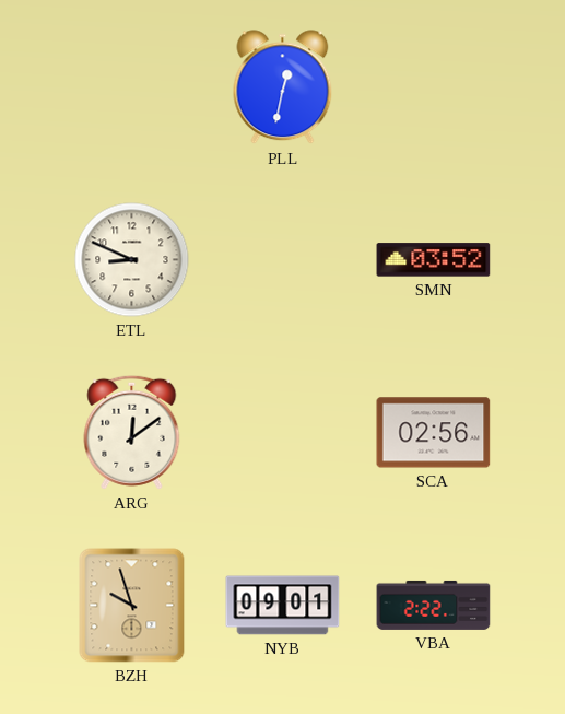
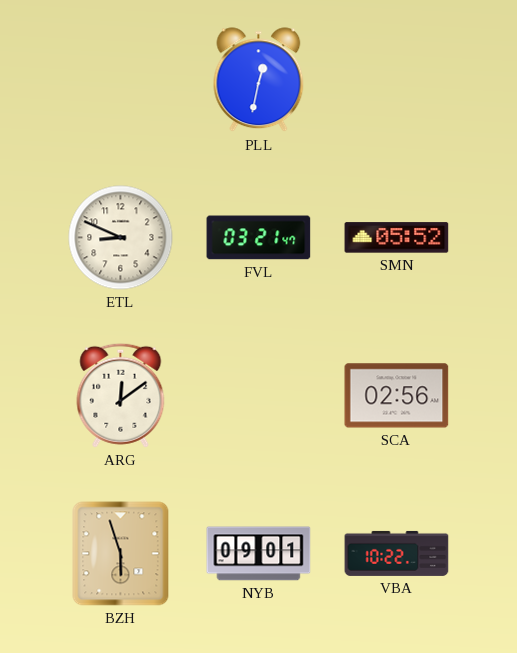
FVL: none -> 03:21 (259, 238)
SMN: 03:52 -> 05:52 (397, 238)
BZH: 9:57 -> 5:57 (121, 554)
VBA: 2:22 -> 10:22 (397, 553)
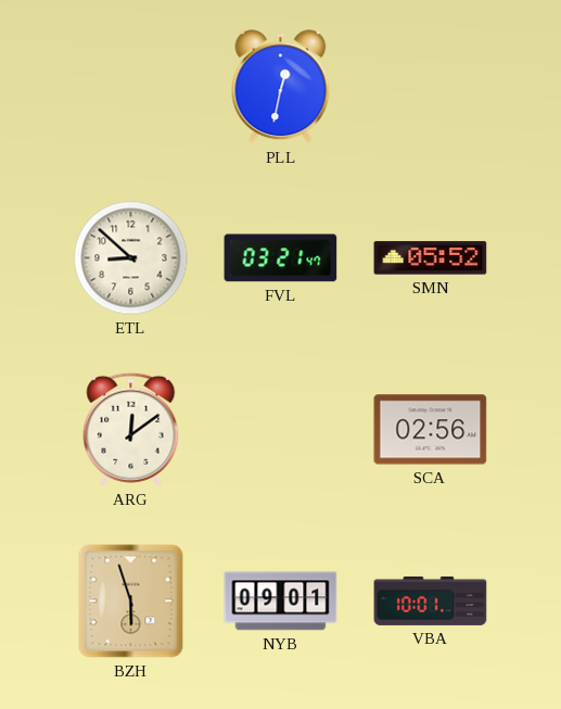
ETL: 8:49 -> 8:52 (131, 258)
VBA: 10:22 -> 10:01 (431, 600)
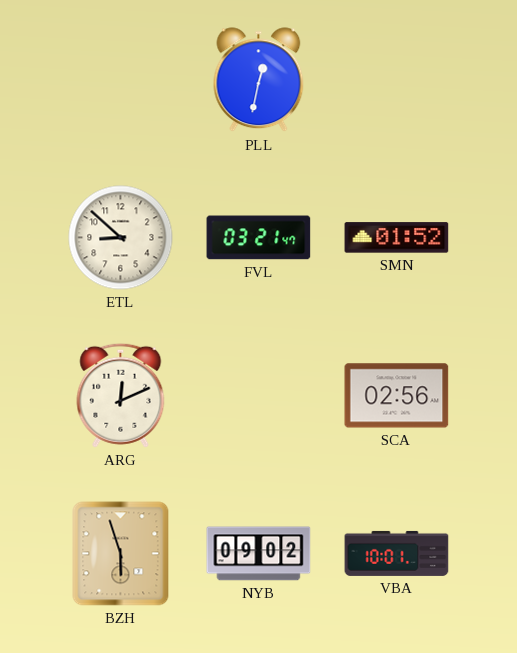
SMN: 05:52 -> 01:52 (397, 238)
ARG: 12:09 -> 12:11 (121, 395)
NYB: 09:01 -> 09:02 (259, 554)
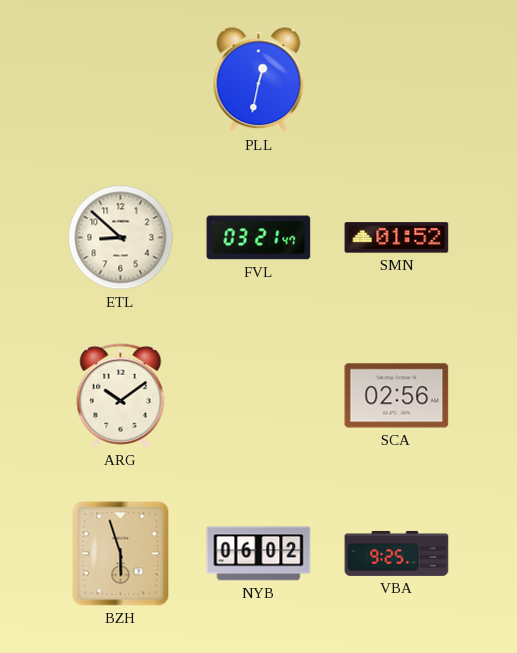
ARG: 12:11 -> 10:09 (121, 395)
NYB: 09:02 -> 06:02 (259, 554)
VBA: 10:01 -> 9:25 (397, 553)
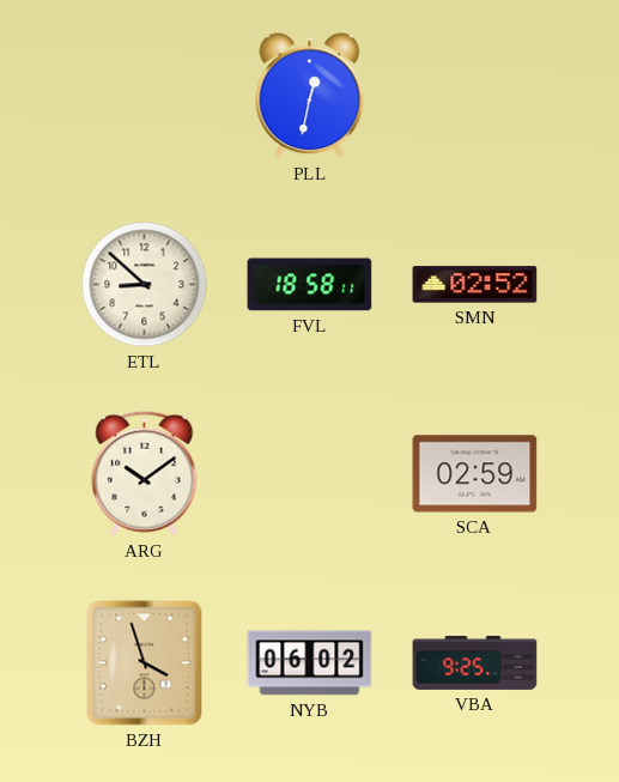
FVL: 03:21 -> 18:58 (310, 285)
SMN: 01:52 -> 02:52 (475, 285)
SCA: 02:56 -> 02:59 (475, 474)
BZH: 5:57 -> 3:57 (145, 663)
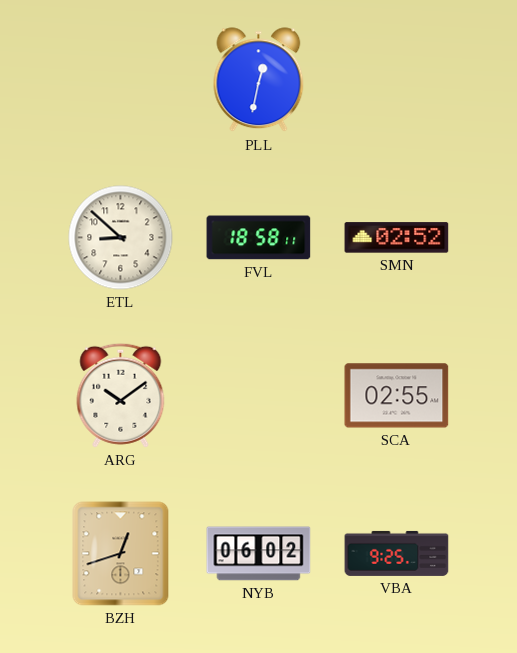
SCA: 02:59 -> 02:55 (397, 396)
BZH: 3:57 -> 12:42 (121, 554)
